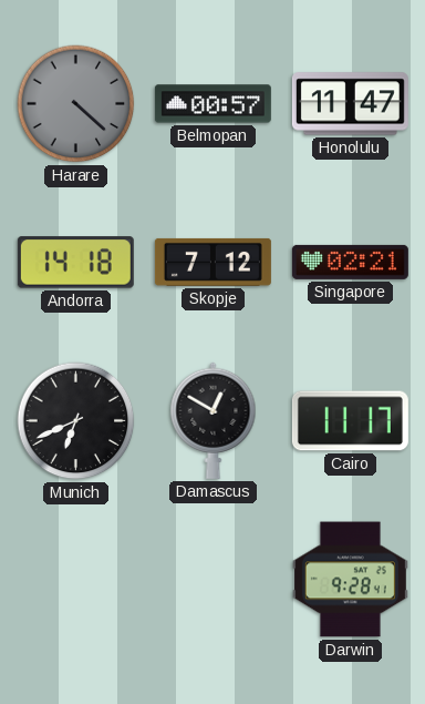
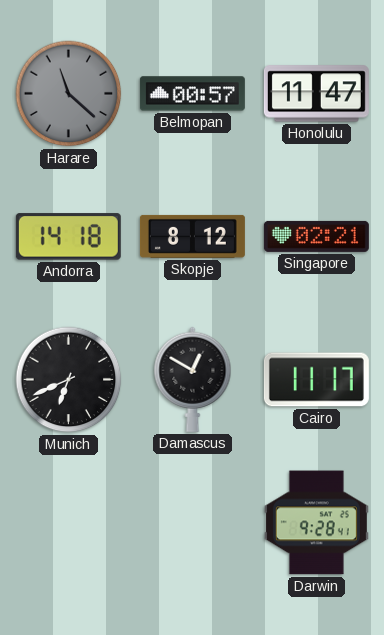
Harare: 4:22 -> 11:22 (69, 94)
Skopje: 7:12 -> 8:12 (192, 236)
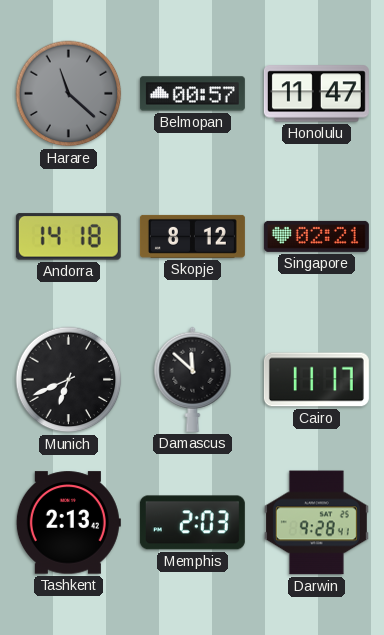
Damascus: 12:50 -> 11:52 (193, 379)
Tashkent: none -> 2:13 (68, 523)
Memphis: none -> 2:03 (192, 523)
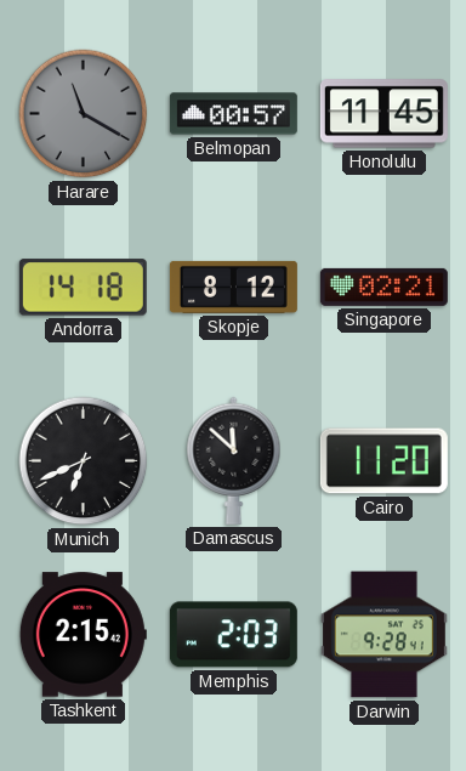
Harare: 11:22 -> 11:20 (84, 114)
Honolulu: 11:47 -> 11:45 (383, 114)
Cairo: 11:17 -> 11:20 (383, 461)
Tashkent: 2:13 -> 2:15 (83, 635)
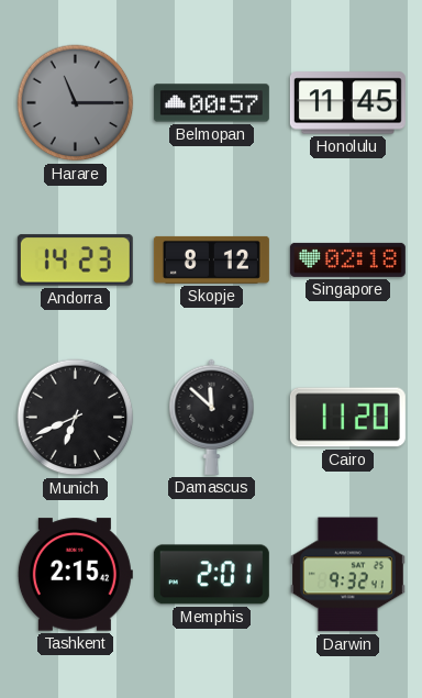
Harare: 11:20 -> 11:15 (76, 103)
Andorra: 14:18 -> 14:23 (75, 261)
Singapore: 02:21 -> 02:18 (347, 259)
Memphis: 2:03 -> 2:01 (211, 575)
Darwin: 9:28 -> 9:32 (347, 575)
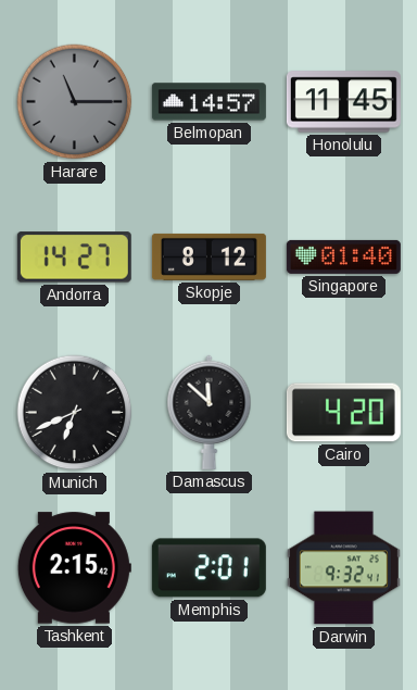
Belmopan: 00:57 -> 14:57 (208, 102)
Andorra: 14:23 -> 14:27 (74, 258)
Singapore: 02:18 -> 01:40 (343, 256)
Cairo: 11:20 -> 4:20 (343, 413)
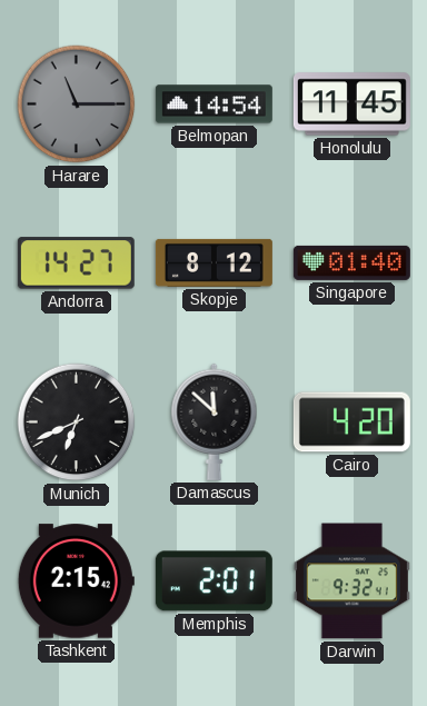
Belmopan: 14:57 -> 14:54 (213, 105)
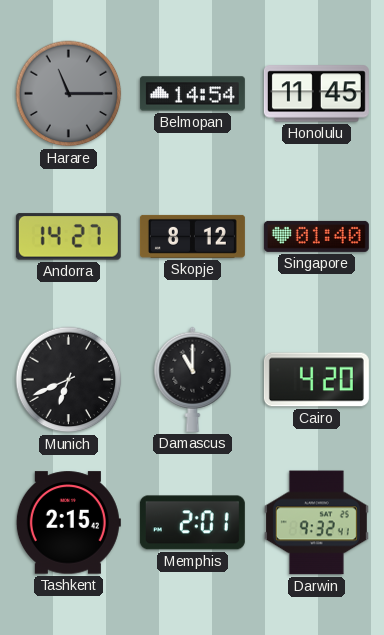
Damascus: 11:52 -> 11:00 (193, 379)
